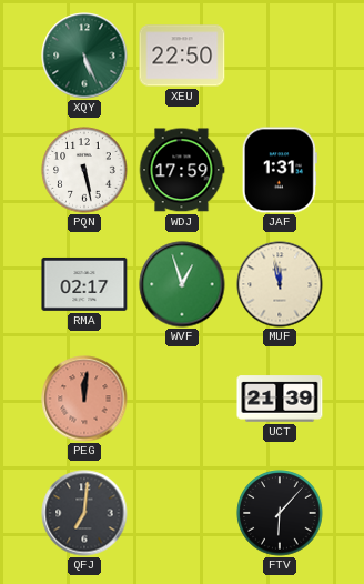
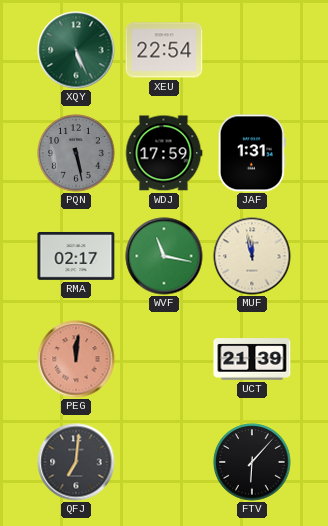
XEU: 22:50 -> 22:54 (164, 50)
PQN dial: white -> grey (76, 153)
WVF: 12:57 -> 11:17 (164, 256)
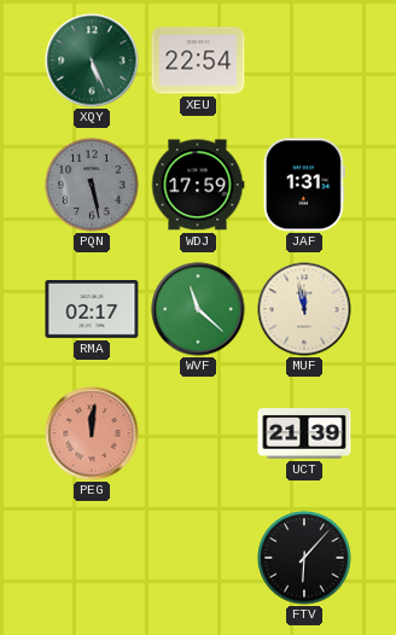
WVF: 11:17 -> 11:22 (198, 309)
QFJ: 7:01 -> none (76, 462)
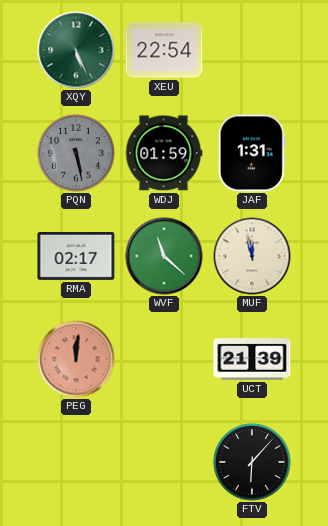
WDJ: 17:59 -> 01:59 (164, 153)
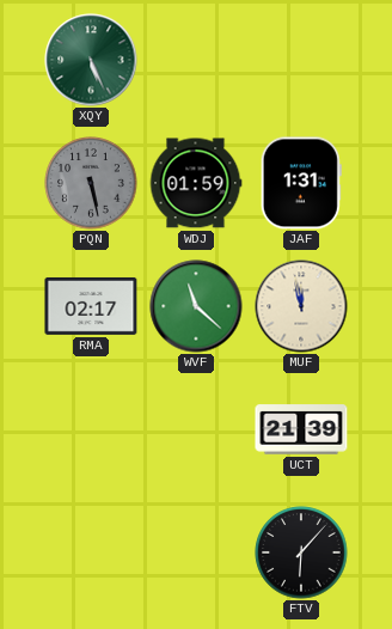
XEU: 22:54 -> none (164, 50)
PEG: 12:01 -> none (76, 359)
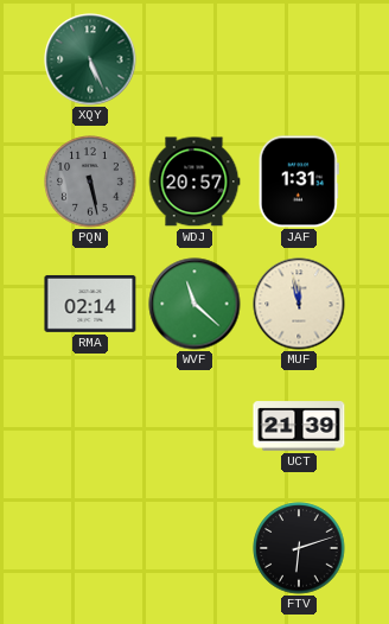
WDJ: 01:59 -> 20:57 (194, 182)
RMA: 02:17 -> 02:14 (90, 304)
FTV: 6:07 -> 6:12 (299, 548)
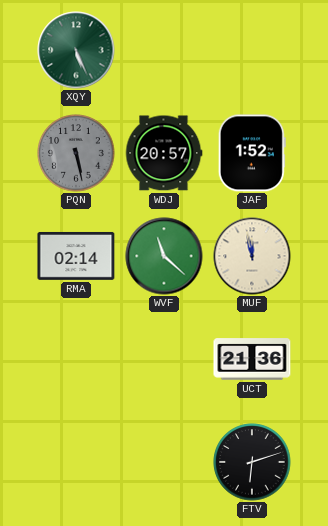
JAF: 1:31 -> 1:52 (252, 153)
UCT: 21:39 -> 21:36 (252, 359)
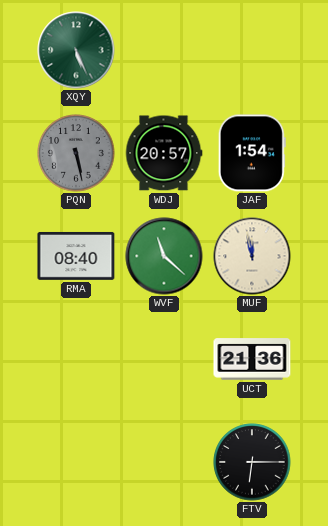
JAF: 1:52 -> 1:54 (252, 153)
RMA: 02:14 -> 08:40 (76, 256)
FTV: 6:12 -> 6:15 (252, 462)
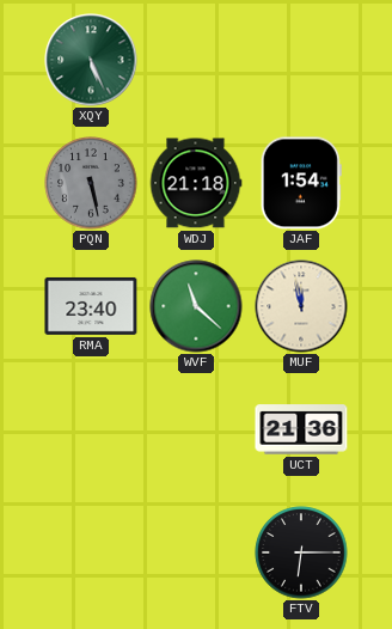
WDJ: 20:57 -> 21:18 (196, 183)
RMA: 08:40 -> 23:40 (91, 306)
